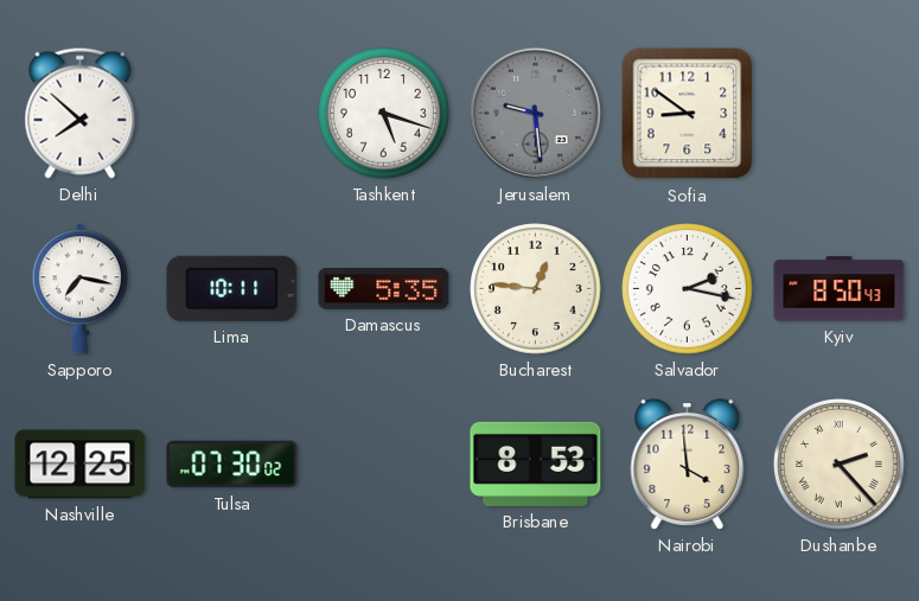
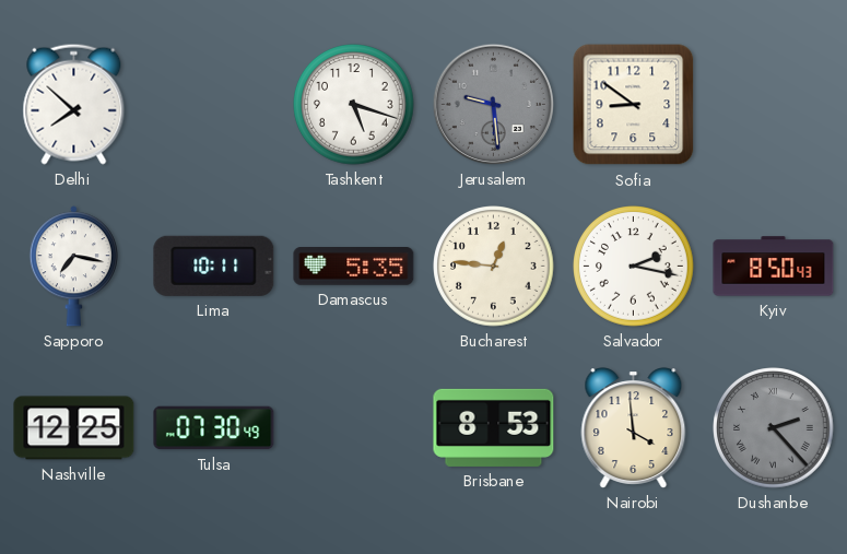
Tulsa: 07:30:02 -> 07:30:49 (214, 428)
Dushanbe dial: cream -> grey (774, 428)
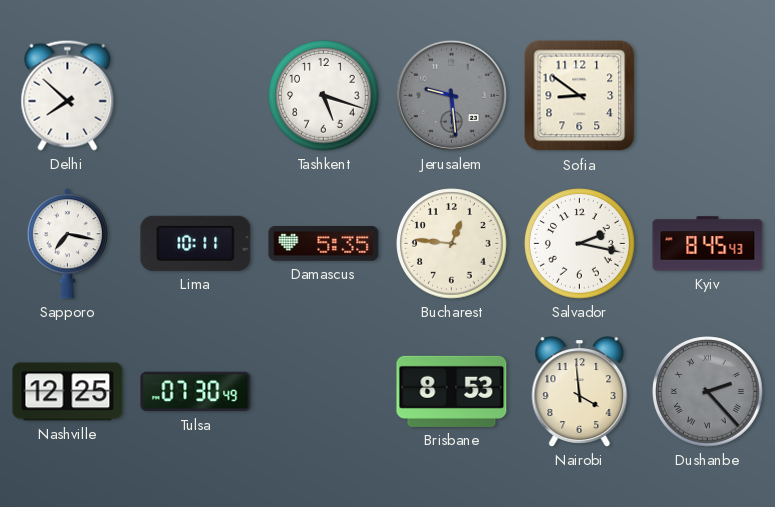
Kyiv: 8:50 -> 8:45 (708, 244)
